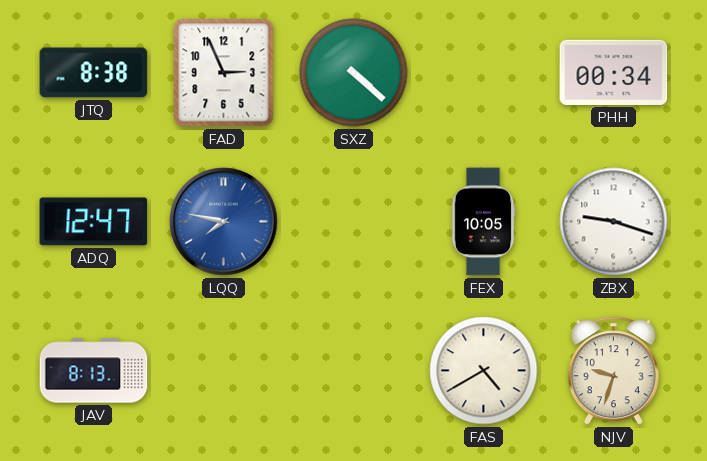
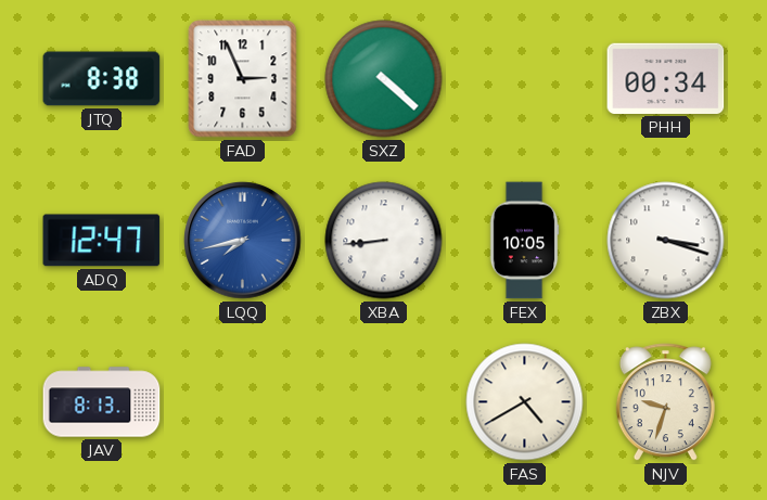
LQQ: 7:47 -> 7:43 (243, 241)
XBA: none -> 8:44 (384, 241)
ZBX: 9:18 -> 3:18 (666, 241)
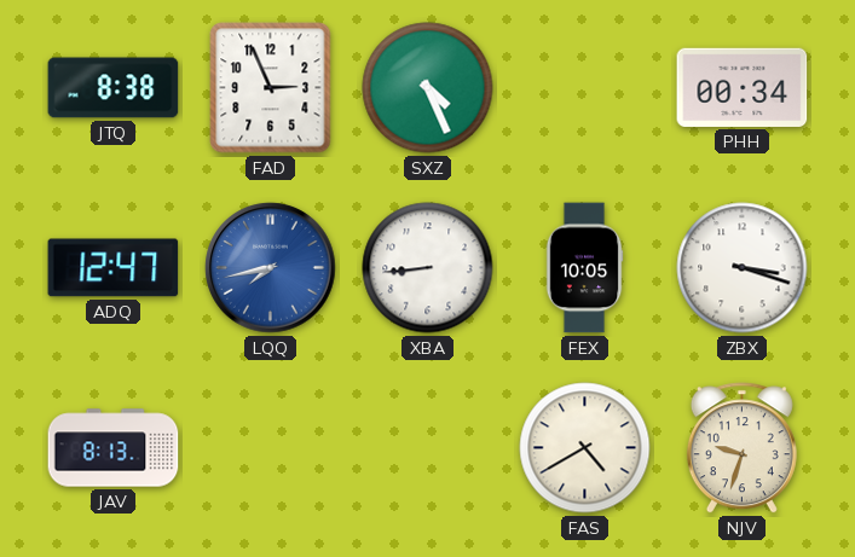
SXZ: 4:22 -> 4:26 (428, 88)
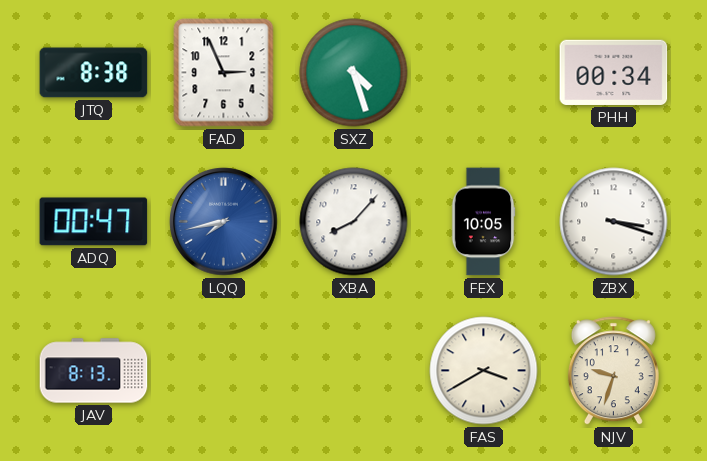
SXZ: 4:26 -> 4:27 (354, 73)
ADQ: 12:47 -> 00:47 (94, 222)
XBA: 8:44 -> 8:07 (354, 222)
FAS: 4:40 -> 3:40 (484, 371)
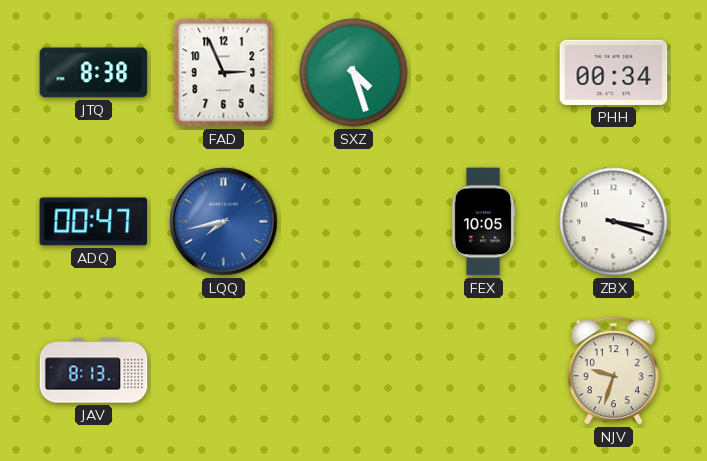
XBA: 8:07 -> none (354, 222)
FAS: 3:40 -> none (484, 371)
